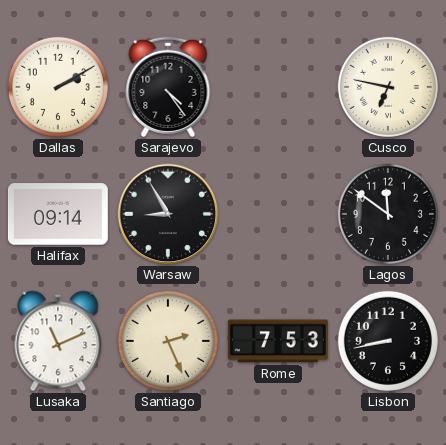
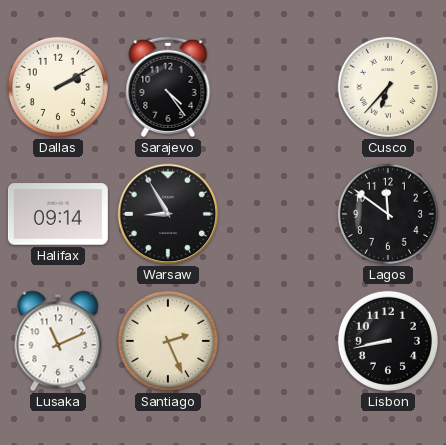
Cusco: 6:47 -> 6:37 (388, 87)
Rome: 7:53 -> none (278, 341)
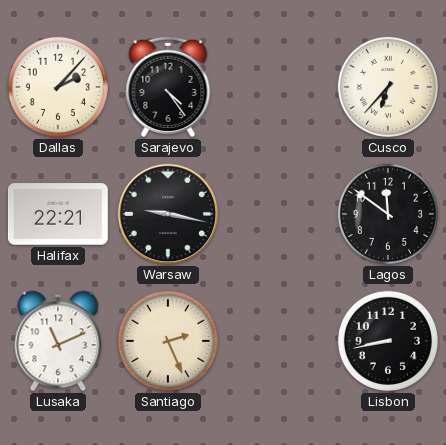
Dallas: 2:10 -> 2:07 (58, 87)
Halifax: 09:14 -> 22:21 (58, 214)
Warsaw: 8:55 -> 9:17 (168, 214)
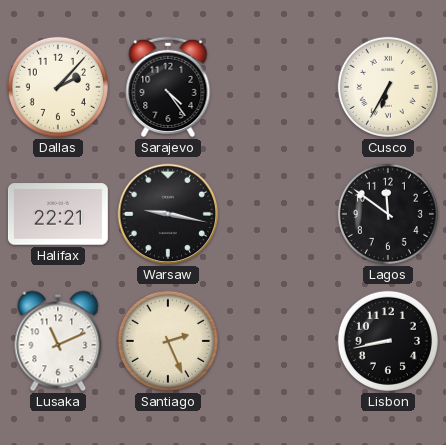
Cusco: 6:37 -> 6:35 (388, 87)
